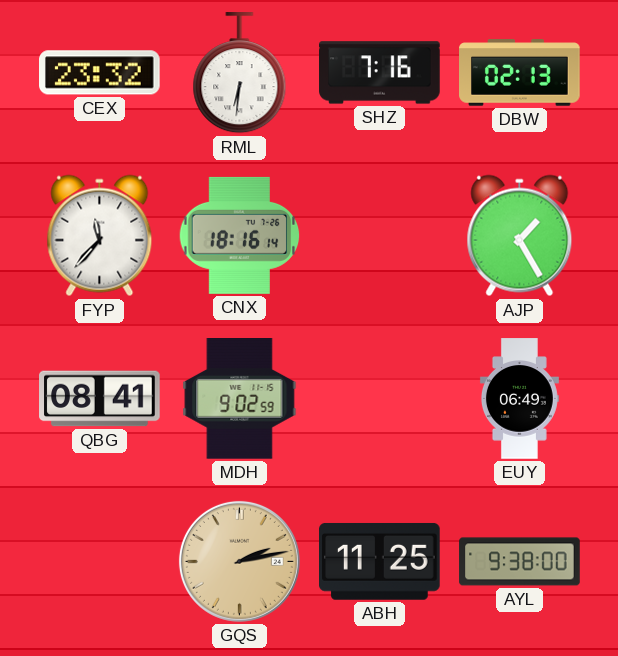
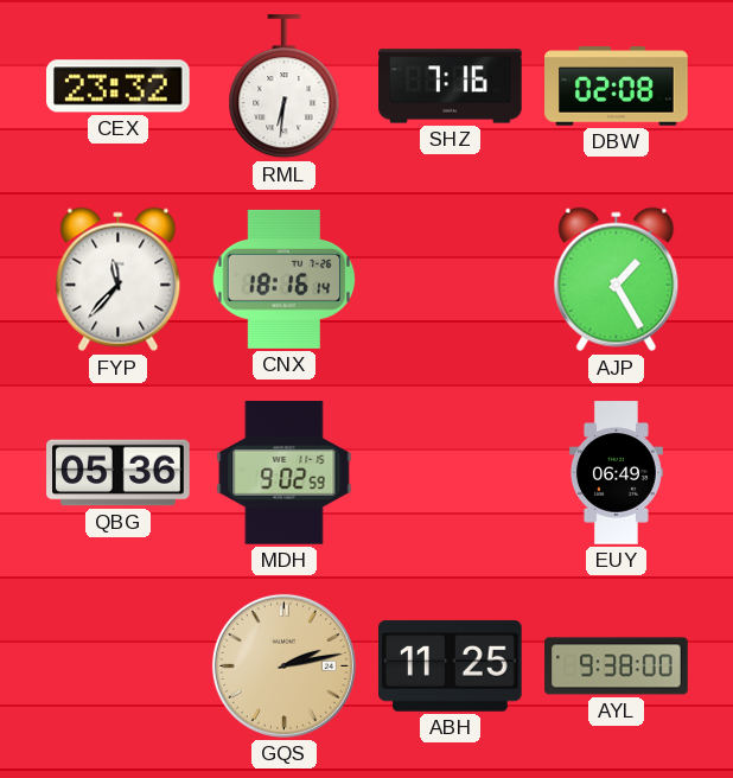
DBW: 02:13 -> 02:08 (617, 87)
QBG: 08:41 -> 05:36 (119, 473)
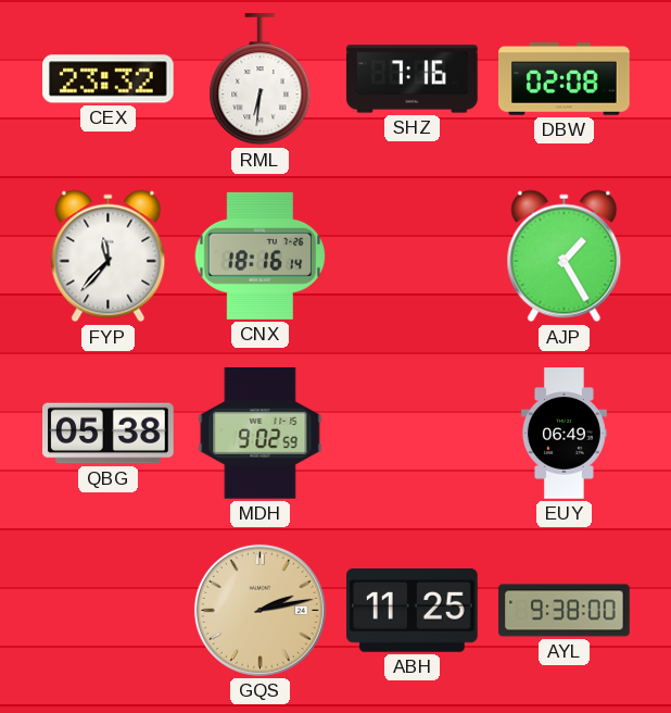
QBG: 05:36 -> 05:38 (109, 434)
